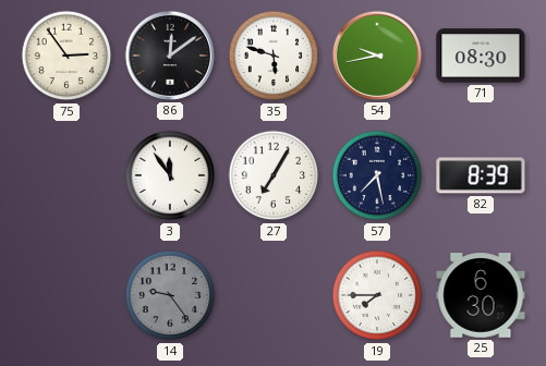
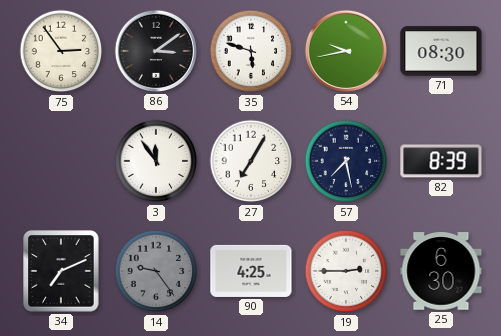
86: 12:09 -> 3:09 (156, 51)
34: none -> 7:11 (61, 271)
90: none -> 4:25 (251, 271)
19: 7:45 -> 2:45 (346, 271)
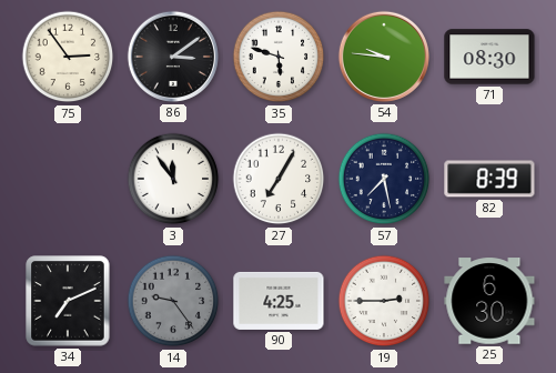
54: 9:43 -> 9:46 (384, 57)
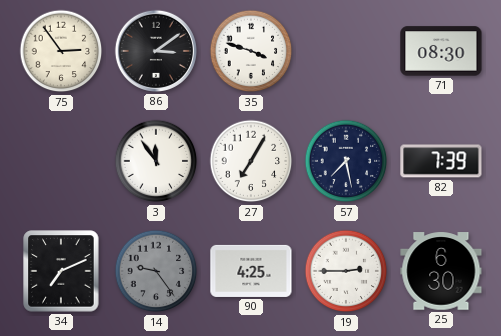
35: 5:48 -> 3:48 (251, 51)
54: 9:46 -> none (384, 57)
82: 8:39 -> 7:39 (441, 161)
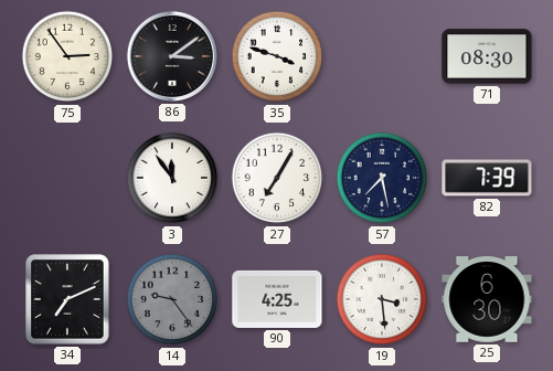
19: 2:45 -> 3:29 (382, 299)
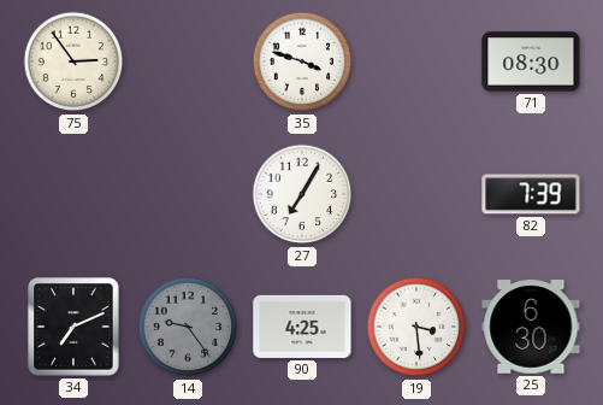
86: 3:09 -> none (172, 56)
3: 11:54 -> none (172, 178)
57: 7:28 -> none (382, 178)
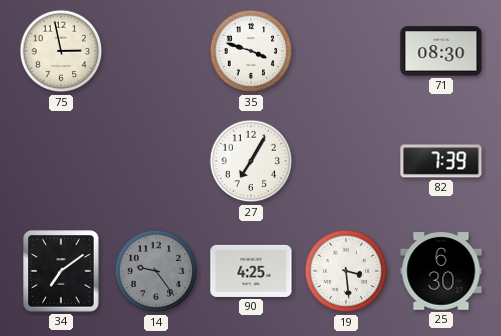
75: 2:54 -> 2:58 (61, 51)
34: 7:11 -> 7:09 (61, 271)
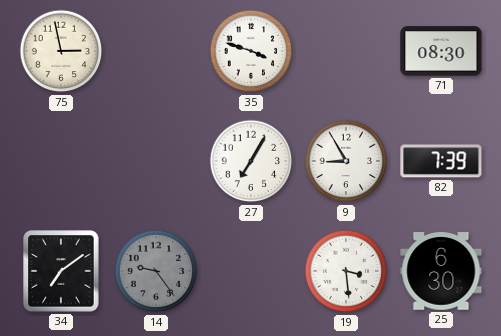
9: none -> 8:55 (346, 161)
90: 4:25 -> none (251, 271)
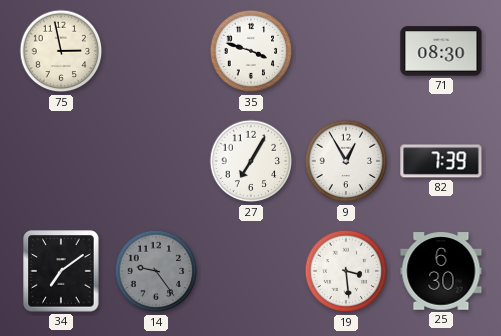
9: 8:55 -> 12:55 (346, 161)
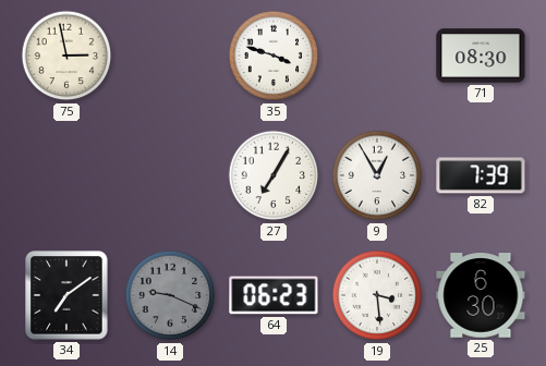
14: 9:24 -> 9:19 (170, 295)
64: none -> 06:23 (274, 295)
